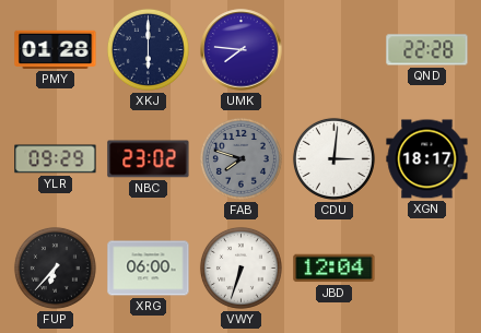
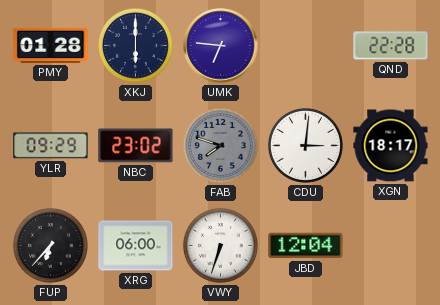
UMK: 7:46 -> 6:46 (221, 46)
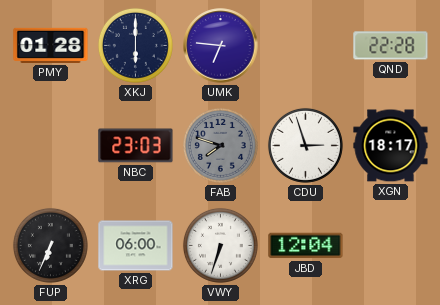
YLR: 09:29 -> none (51, 146)
NBC: 23:02 -> 23:03 (136, 146)
CDU: 3:01 -> 2:57 (305, 145)
FUP: 6:37 -> 6:34 (50, 245)
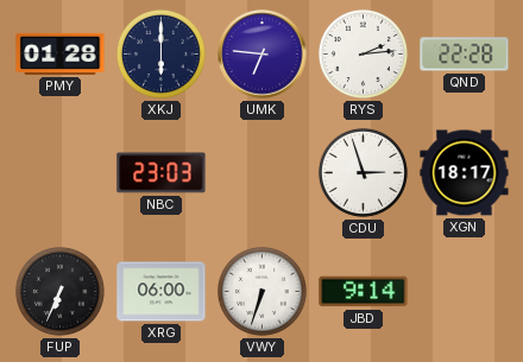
RYS: none -> 2:14 (363, 53)
FAB: 7:48 -> none (220, 145)
JBD: 12:04 -> 9:14 (364, 292)
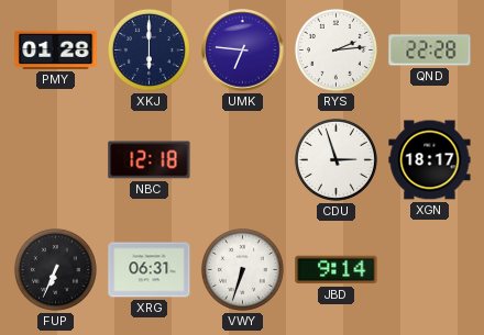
NBC: 23:03 -> 12:18 (150, 160)
XRG: 06:00 -> 06:31 (150, 270)
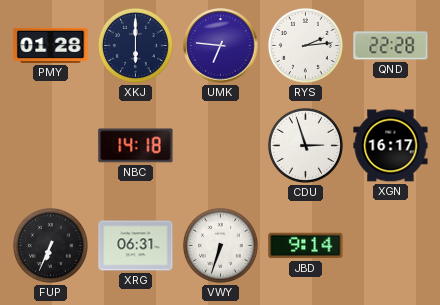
NBC: 12:18 -> 14:18 (136, 146)
XGN: 18:17 -> 16:17 (391, 146)
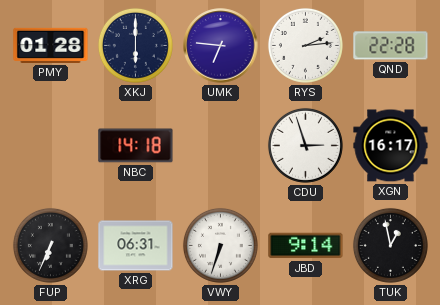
TUK: none -> 12:58 (390, 245)
